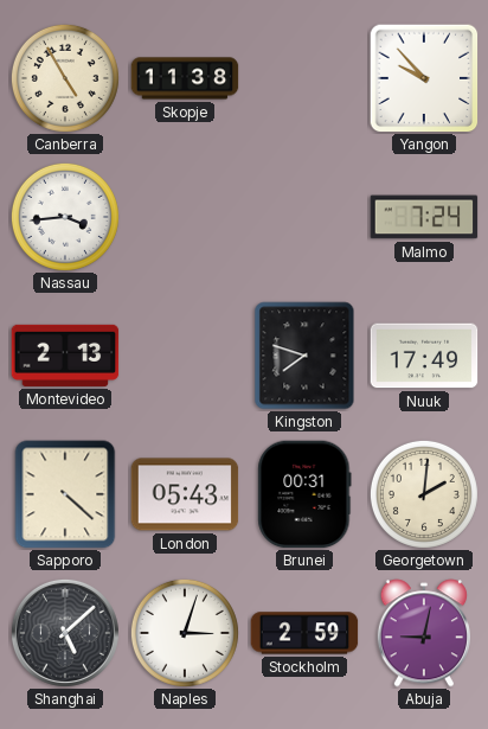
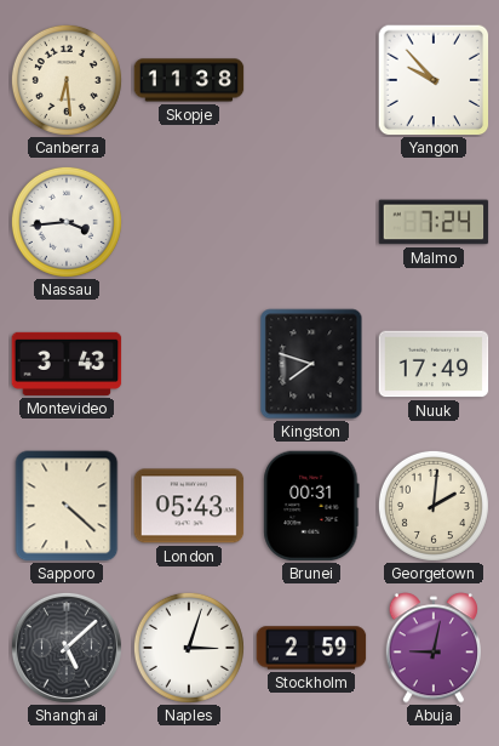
Canberra: 4:55 -> 6:29 (67, 80)
Montevideo: 2:13 -> 3:43 (67, 364)
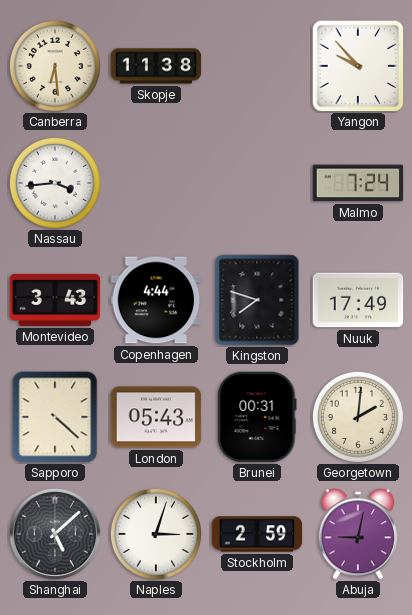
Copenhagen: none -> 4:44 (156, 300)
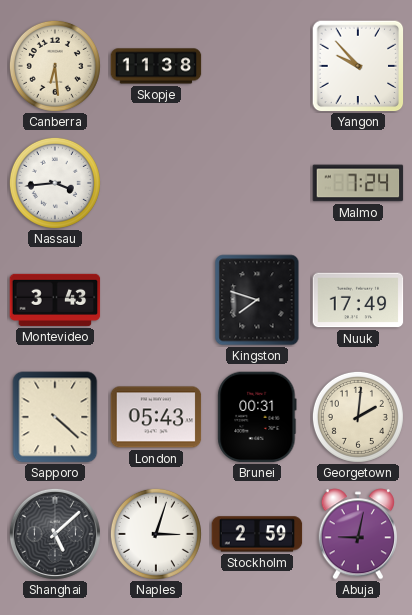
Copenhagen: 4:44 -> none (156, 300)
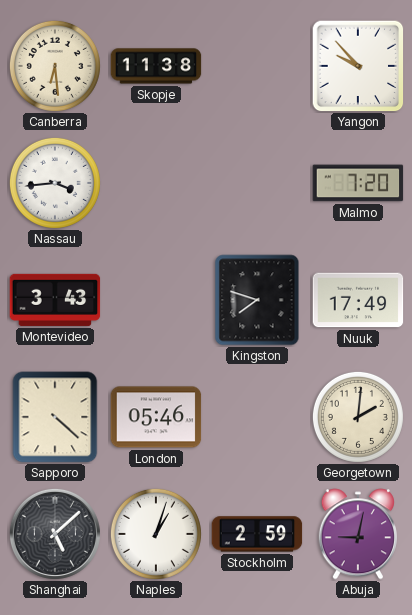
Malmo: 7:24 -> 7:20 (358, 183)
London: 05:43 -> 05:46 (156, 417)
Brunei: 00:31 -> none (257, 417)
Naples: 3:03 -> 1:03 (156, 534)
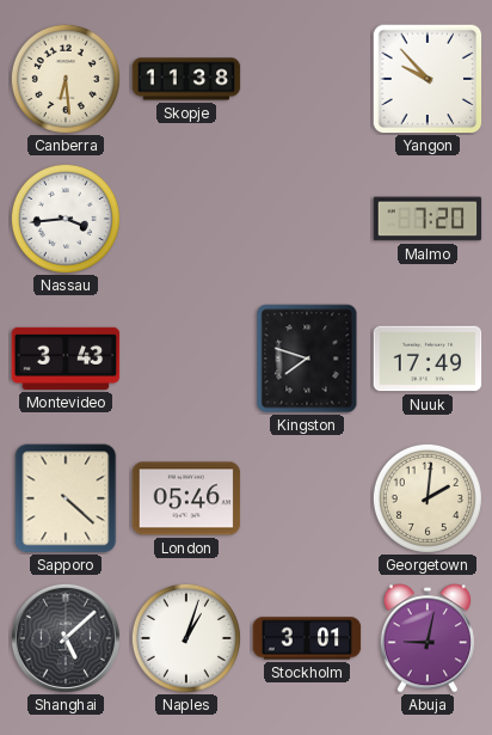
Stockholm: 2:59 -> 3:01 (307, 638)
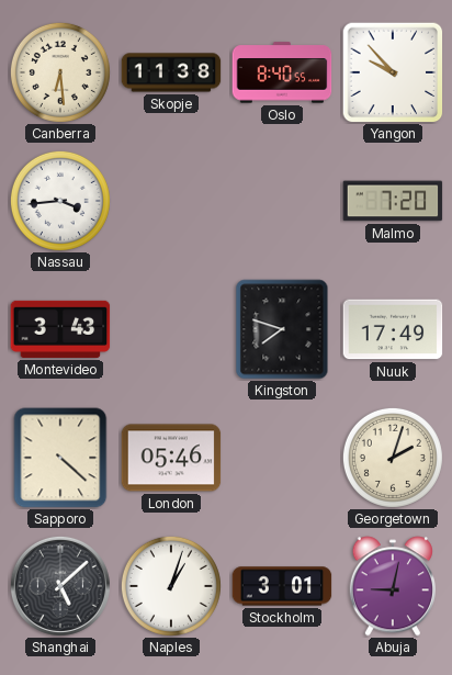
Oslo: none -> 8:40 (282, 72)
Georgetown: 2:01 -> 2:03 (393, 458)
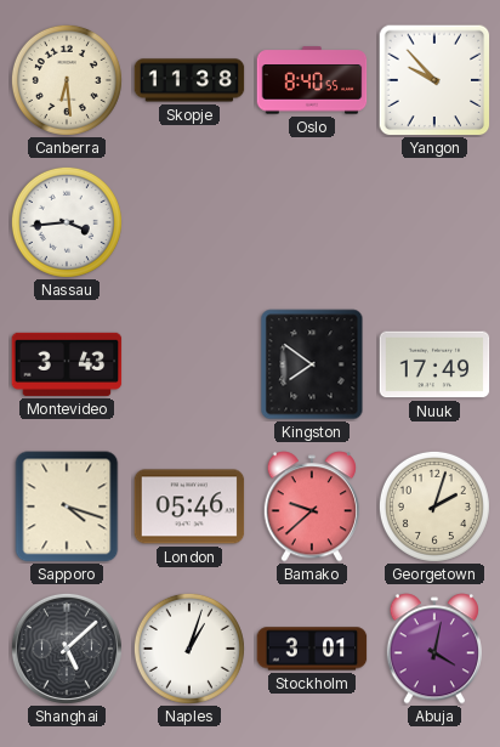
Malmo: 7:20 -> none (393, 201)
Kingston: 7:48 -> 7:51 (312, 364)
Sapporo: 4:22 -> 4:18 (67, 507)
Bamako: none -> 9:38 (311, 507)
Abuja: 9:02 -> 4:02 (433, 649)
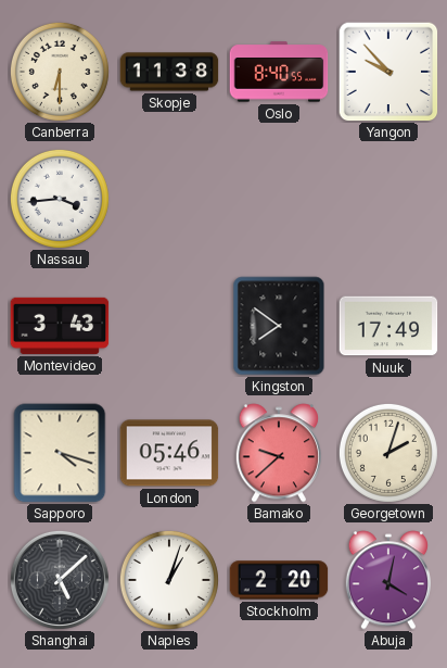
Canberra: 6:29 -> 6:30 (60, 72)
Stockholm: 3:01 -> 2:20 (279, 580)
